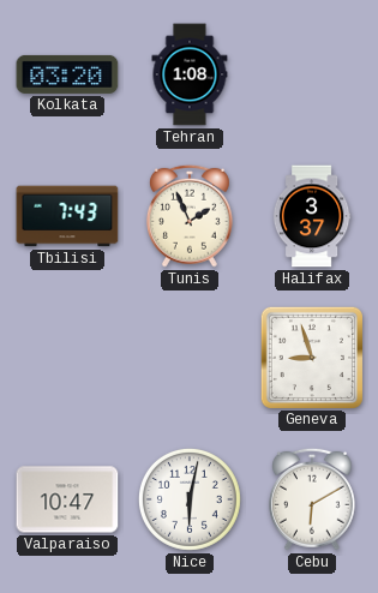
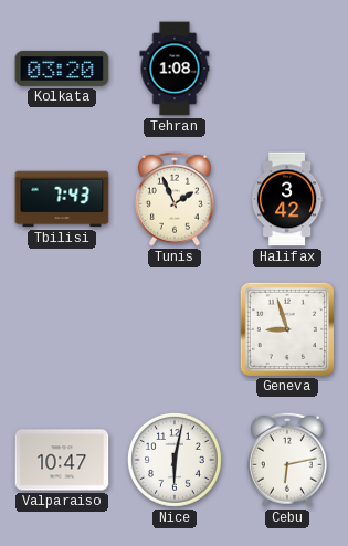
Halifax: 3:37 -> 3:42 (287, 199)
Cebu: 6:10 -> 6:13 (287, 460)
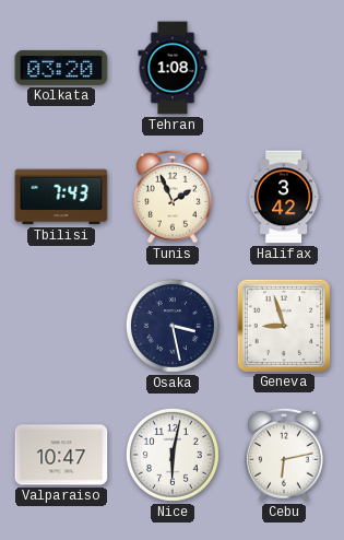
Osaka: none -> 3:28 (173, 326)
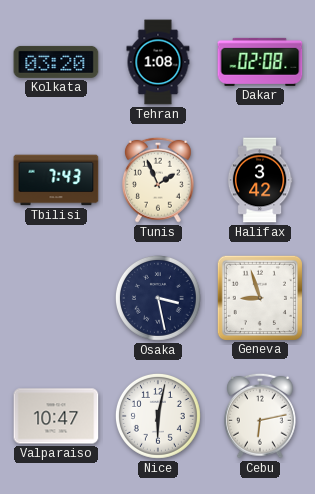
Dakar: none -> 02:08 (260, 62)
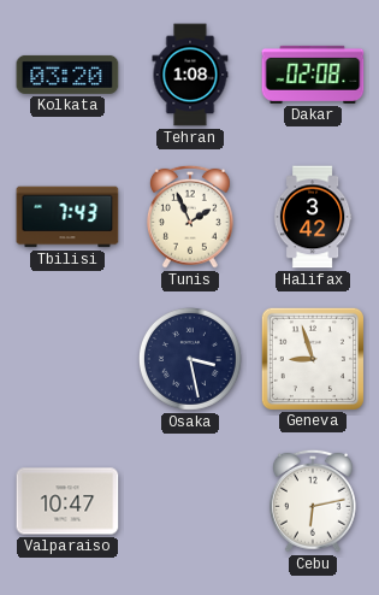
Nice: 6:02 -> none (158, 416)
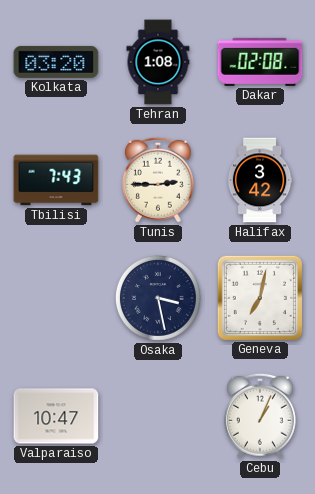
Tunis: 1:56 -> 2:45 (158, 180)
Geneva: 8:57 -> 7:02 (259, 297)
Cebu: 6:13 -> 1:04 (260, 416)
